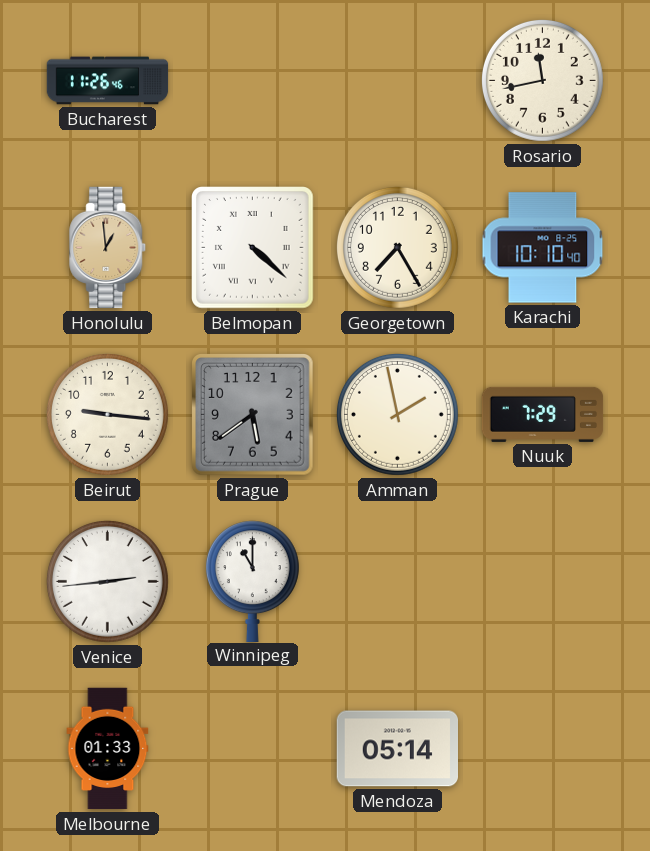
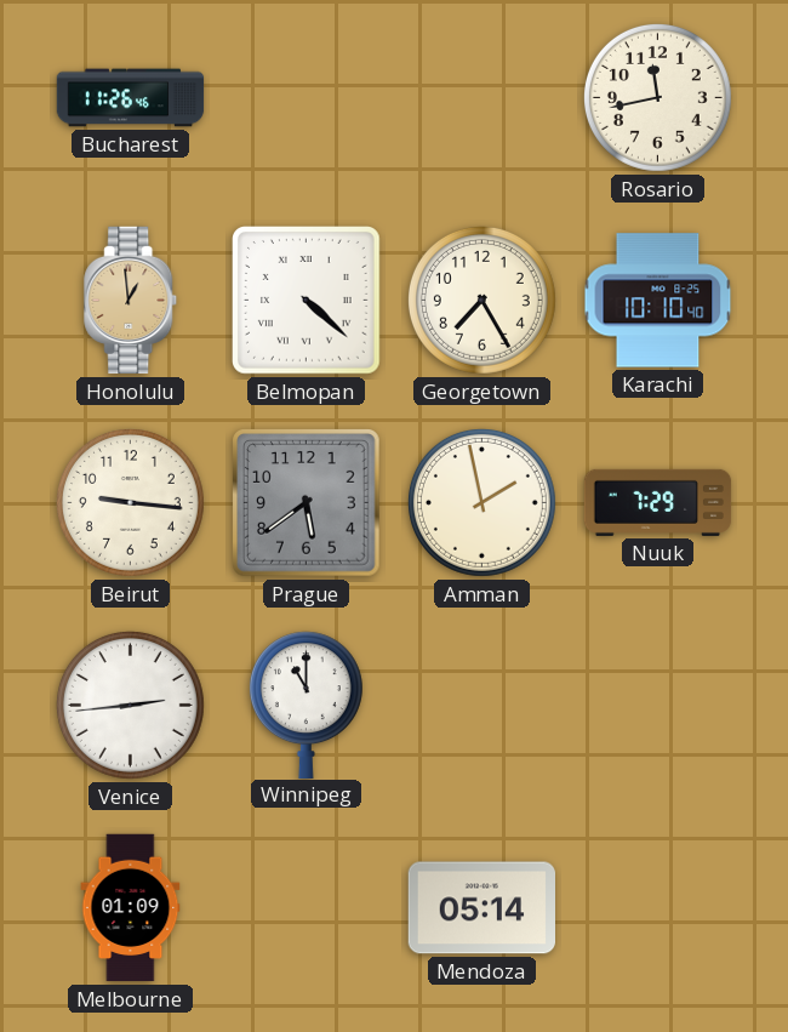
Melbourne: 01:33 -> 01:09 (131, 908)
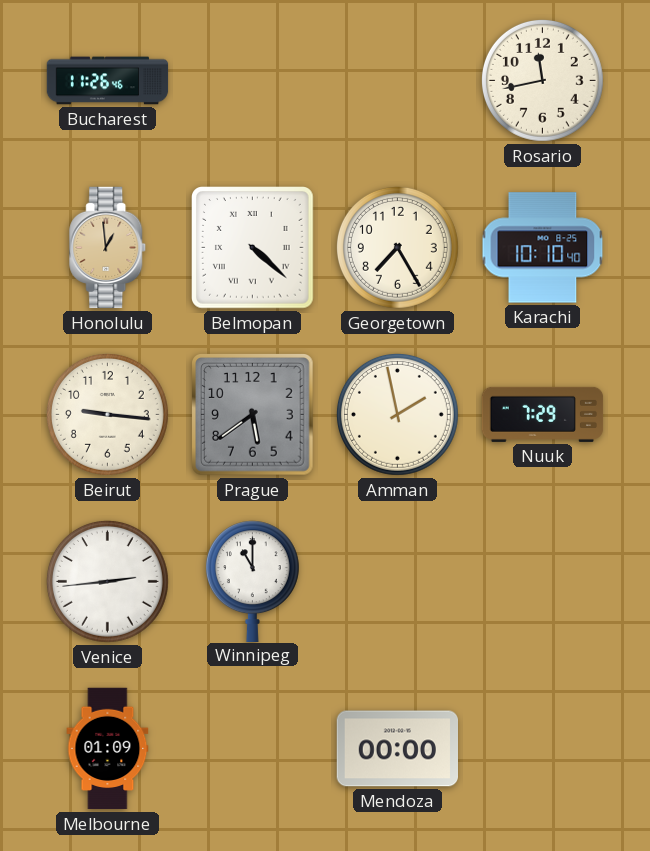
Mendoza: 05:14 -> 00:00 (397, 749)
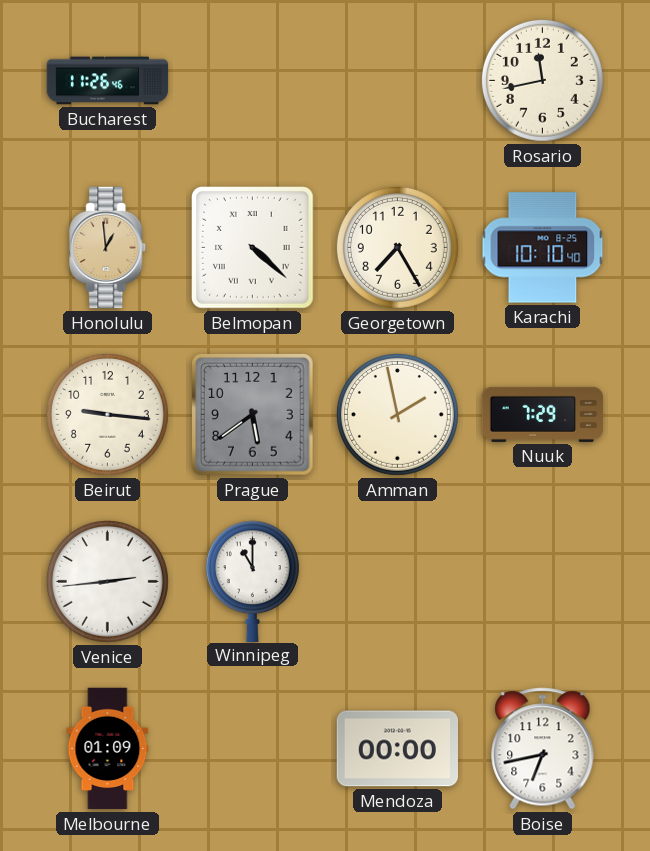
Boise: none -> 6:43 (543, 749)
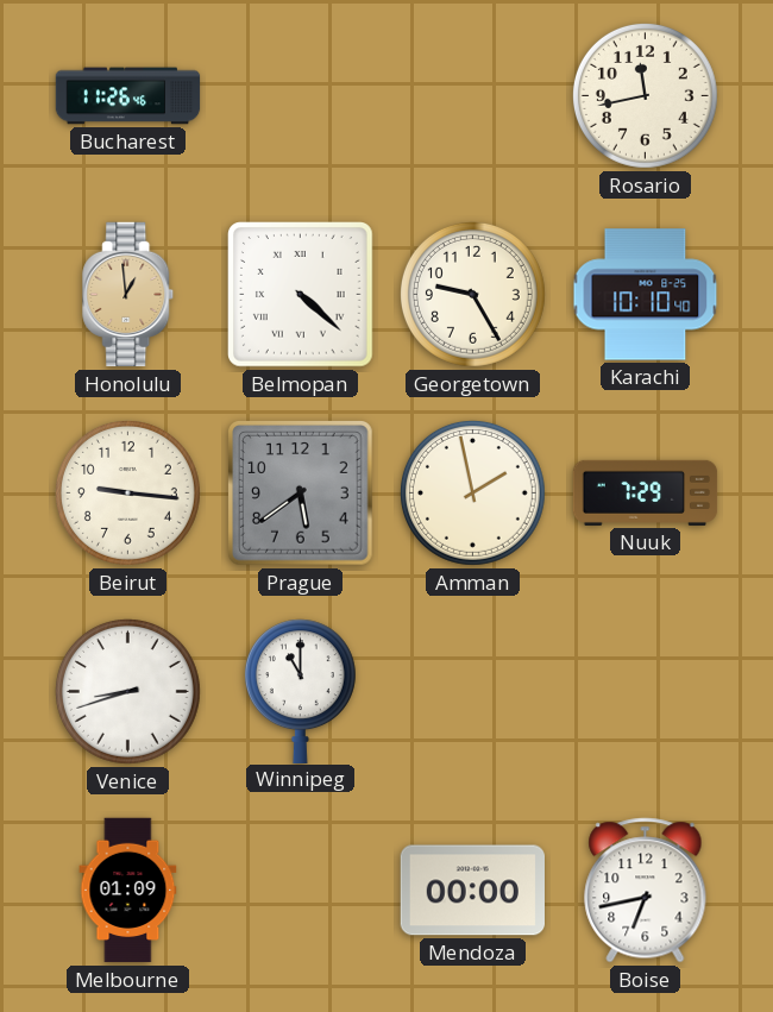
Georgetown: 7:25 -> 9:25 (472, 294)
Venice: 2:44 -> 8:42 (127, 691)
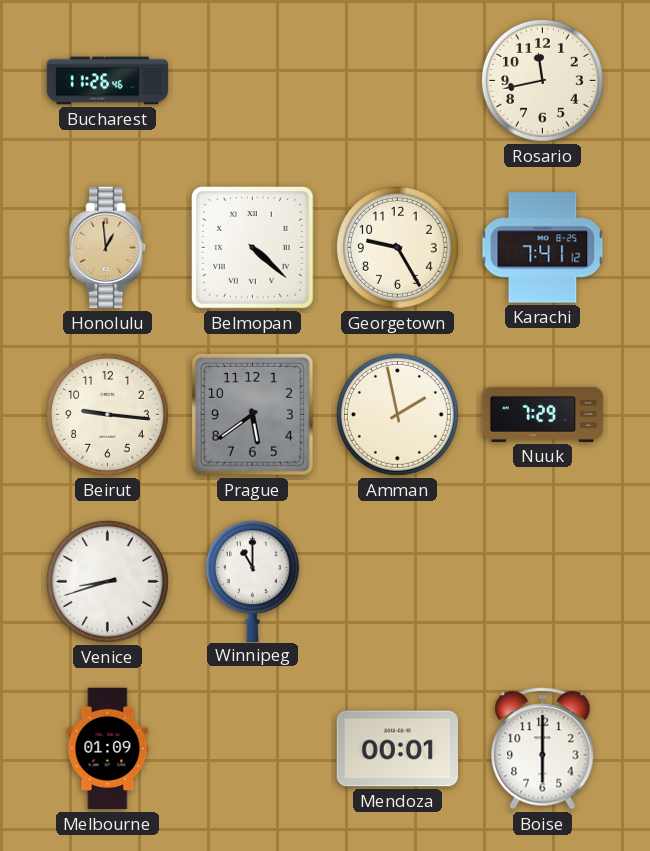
Karachi: 10:10 -> 7:41 (543, 248)
Mendoza: 00:00 -> 00:01 (397, 749)
Boise: 6:43 -> 6:00 (543, 749)
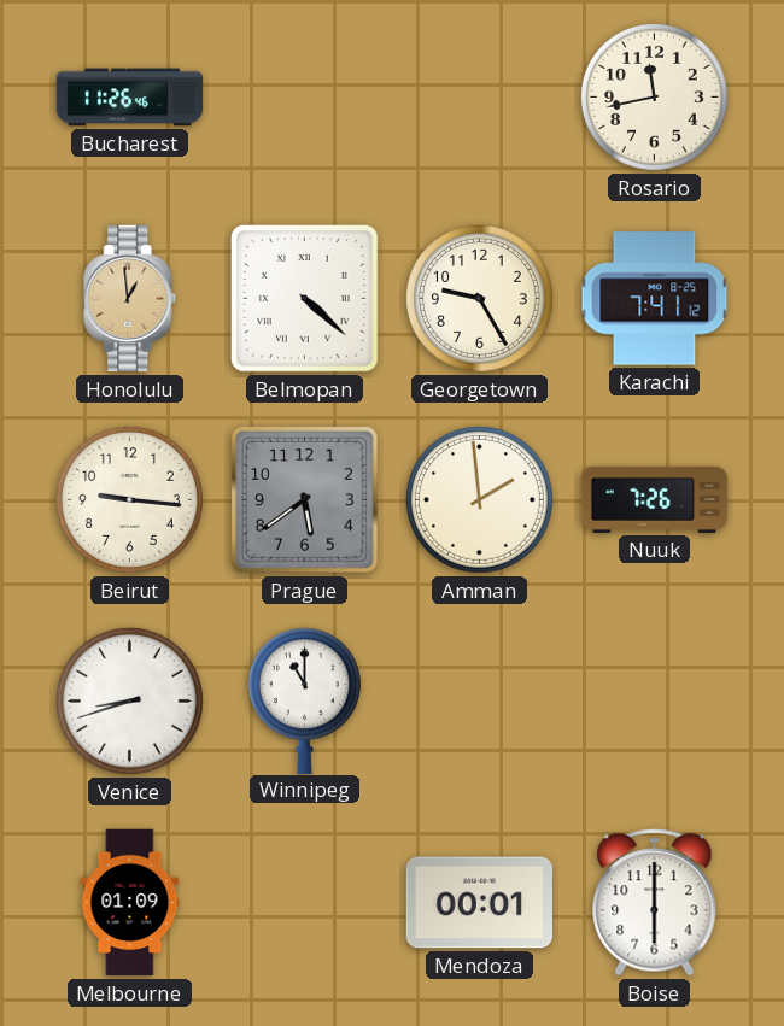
Amman: 1:58 -> 1:59 (479, 499)
Nuuk: 7:29 -> 7:26 (655, 499)
